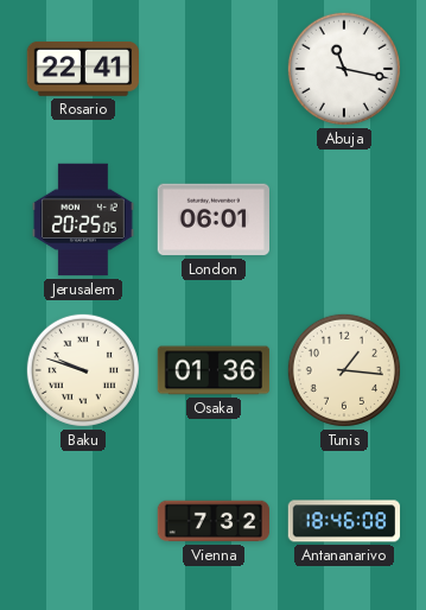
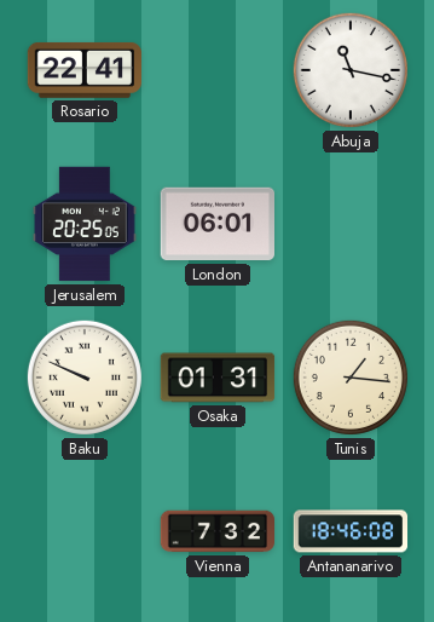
Baku: 9:48 -> 9:49 (85, 378)
Osaka: 01:36 -> 01:31 (218, 378)
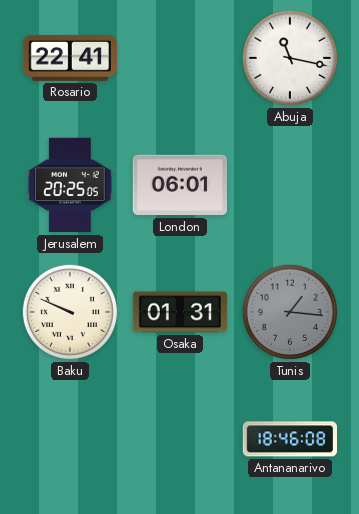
Tunis dial: cream -> grey (290, 312)
Vienna: 7:32 -> none (218, 531)
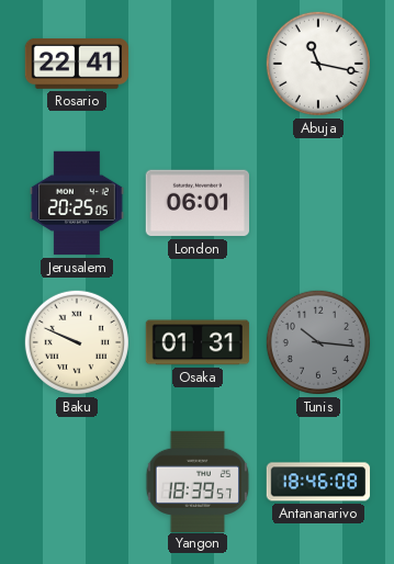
Tunis: 1:16 -> 10:16 (318, 342)
Yangon: none -> 18:39 (198, 481)
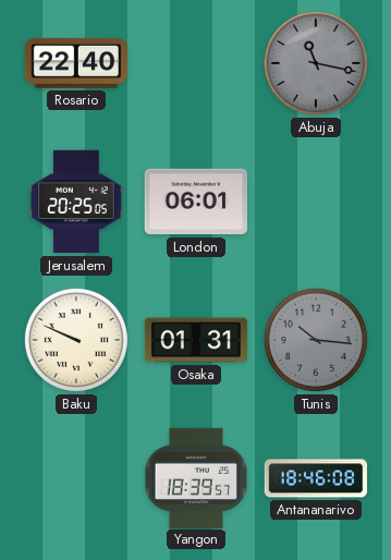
Rosario: 22:41 -> 22:40 (76, 63)
Abuja dial: white -> grey (316, 63)
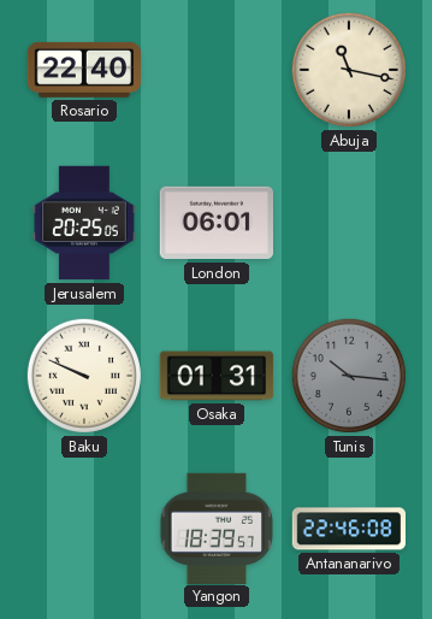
Abuja dial: grey -> cream (349, 70)
Antananarivo: 18:46 -> 22:46 (349, 529)
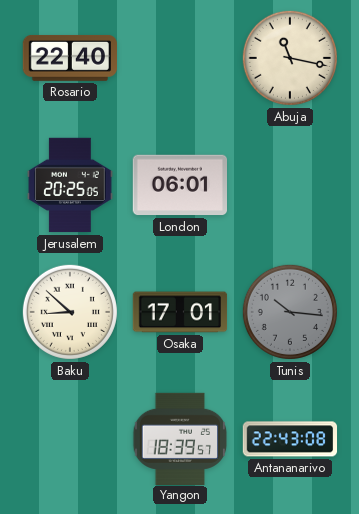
Baku: 9:49 -> 8:52 (70, 312)
Osaka: 01:31 -> 17:01 (180, 312)
Antananarivo: 22:46 -> 22:43 (290, 439)
